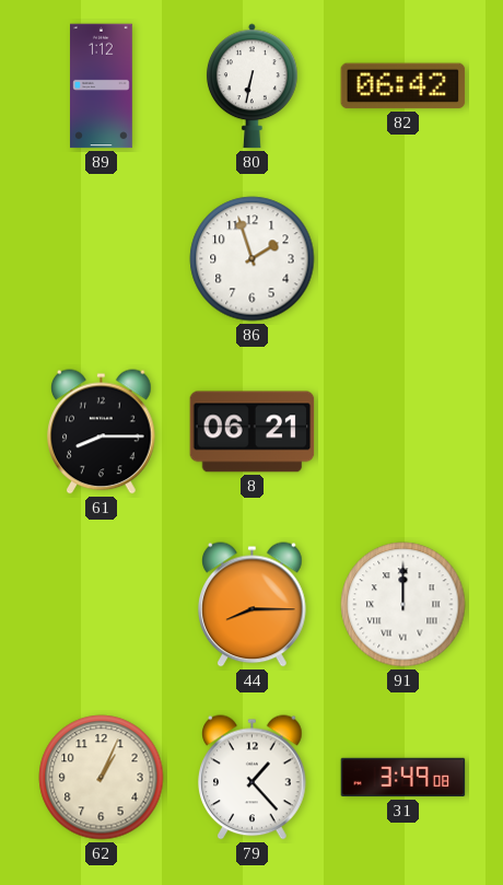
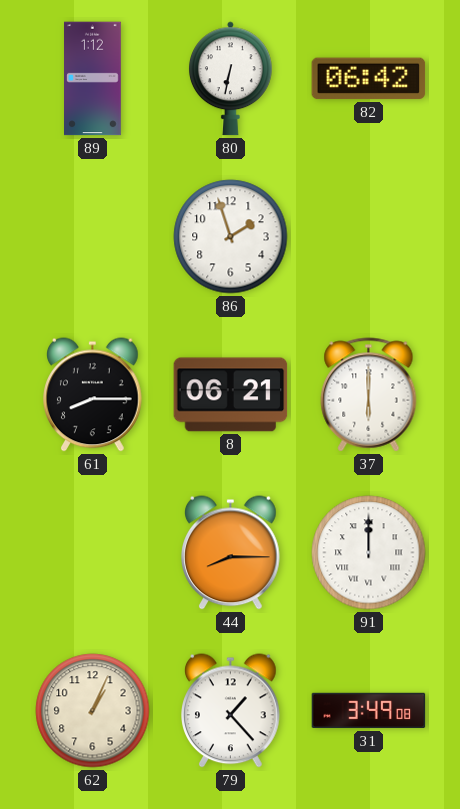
37: none -> 6:00 (369, 395)
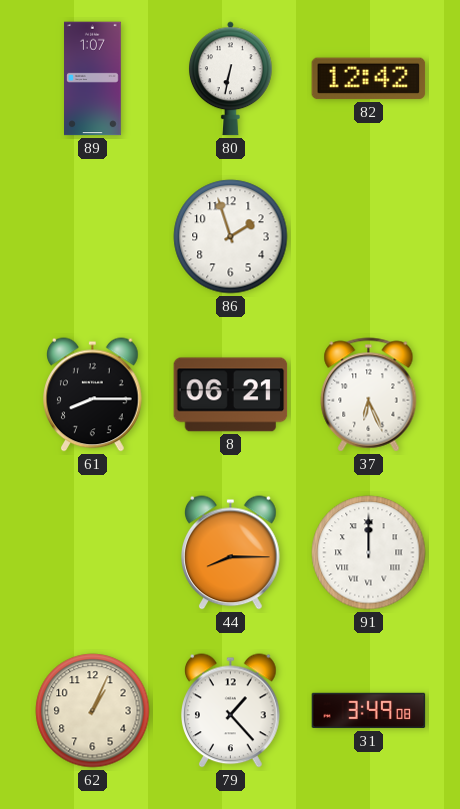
89: 1:12 -> 1:07 (93, 79)
82: 06:42 -> 12:42 (369, 79)
37: 6:00 -> 6:26 (369, 395)
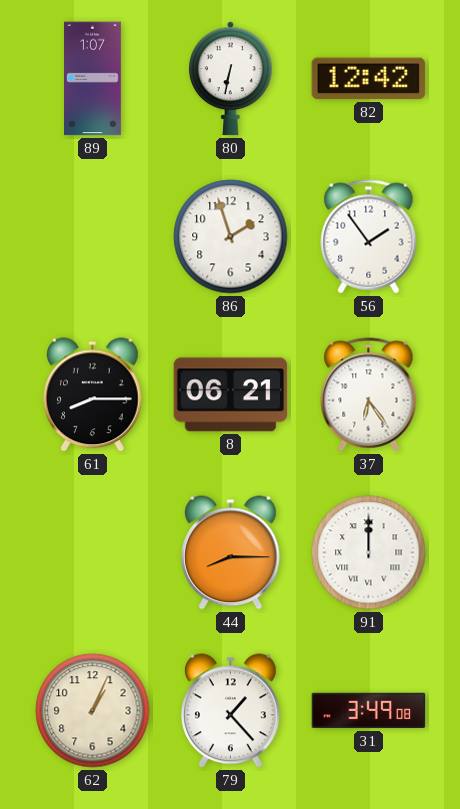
56: none -> 1:54 (369, 237)
37: 6:26 -> 6:24 (369, 395)
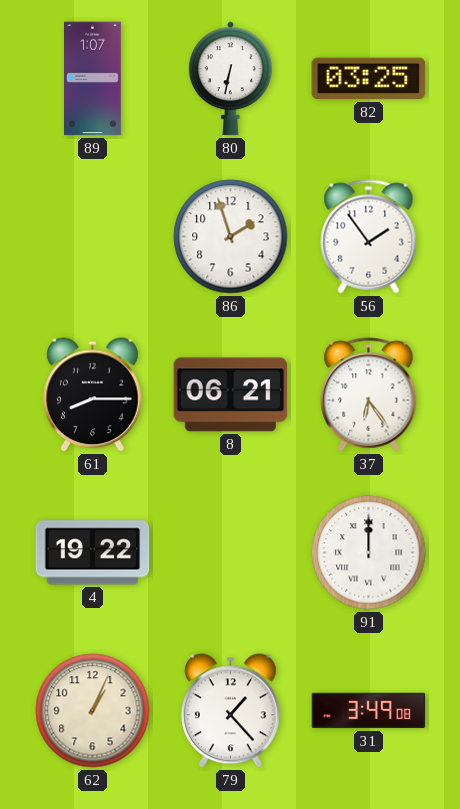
82: 12:42 -> 03:25 (369, 79)
4: none -> 19:22 (93, 553)
44: 8:15 -> none (231, 553)
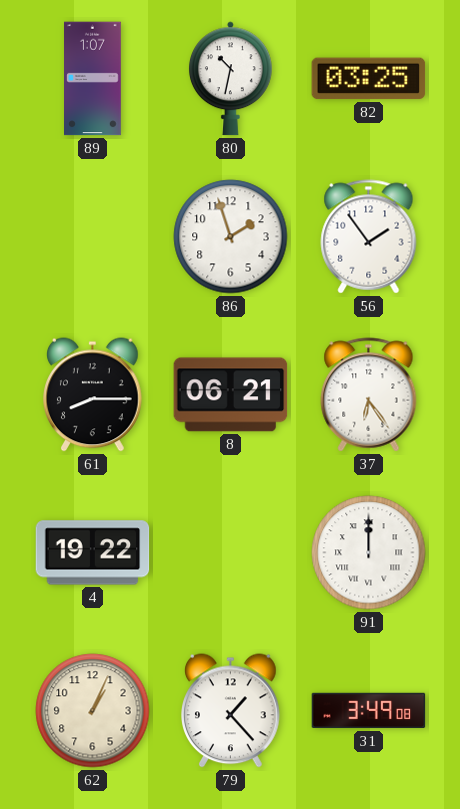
80: 6:32 -> 10:32 (230, 79)
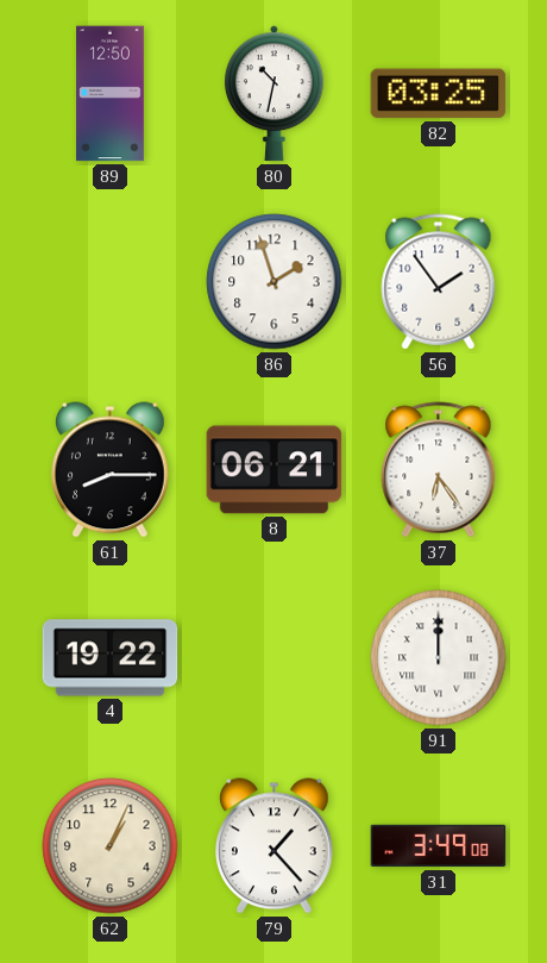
89: 1:07 -> 12:50 (111, 94)
